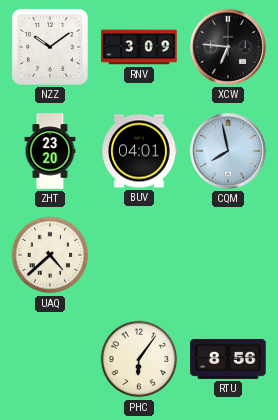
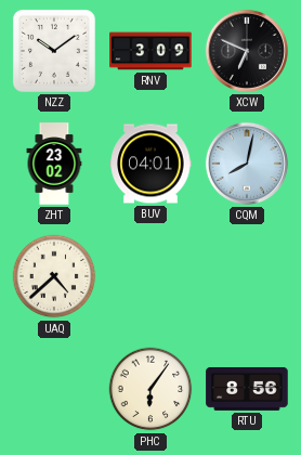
XCW: 6:46 -> 6:49 (247, 51)
ZHT: 23:20 -> 23:02 (54, 164)
CQM: 7:58 -> 8:02 (247, 164)
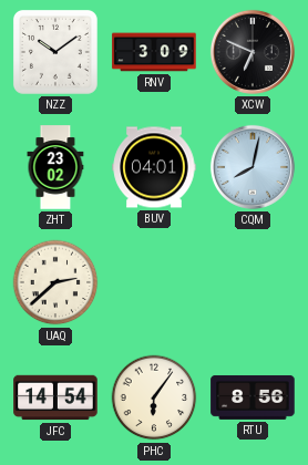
UAQ: 4:38 -> 2:38 (55, 282)
JFC: none -> 14:54 (55, 397)
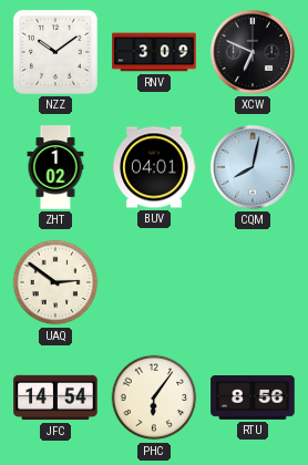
ZHT: 23:02 -> 1:02 (55, 167)
UAQ: 2:38 -> 2:51 (55, 282)
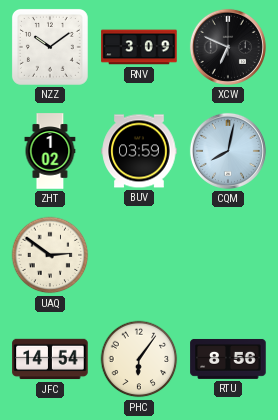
BUV: 04:01 -> 03:59 (139, 151)
